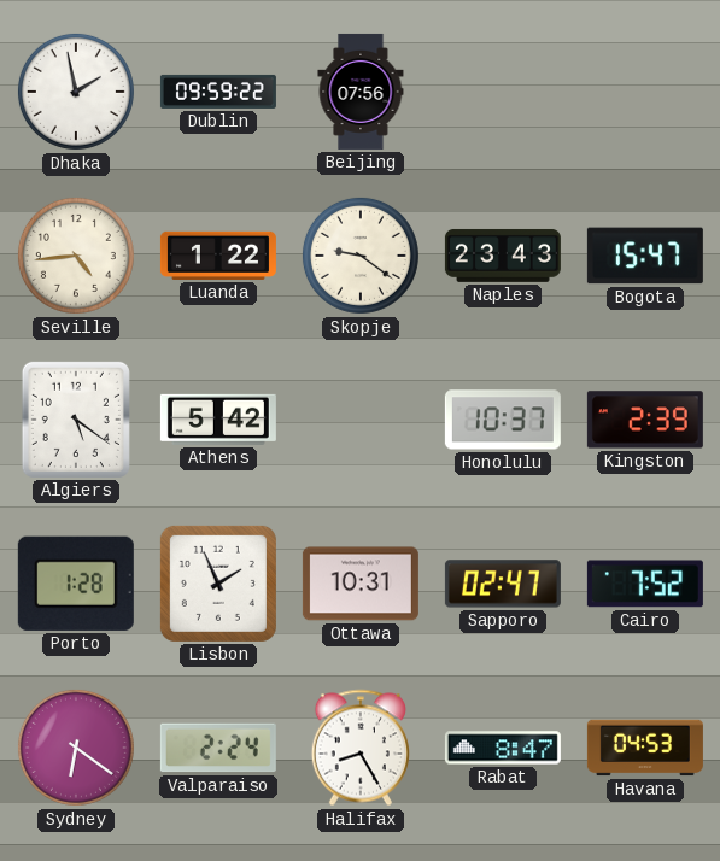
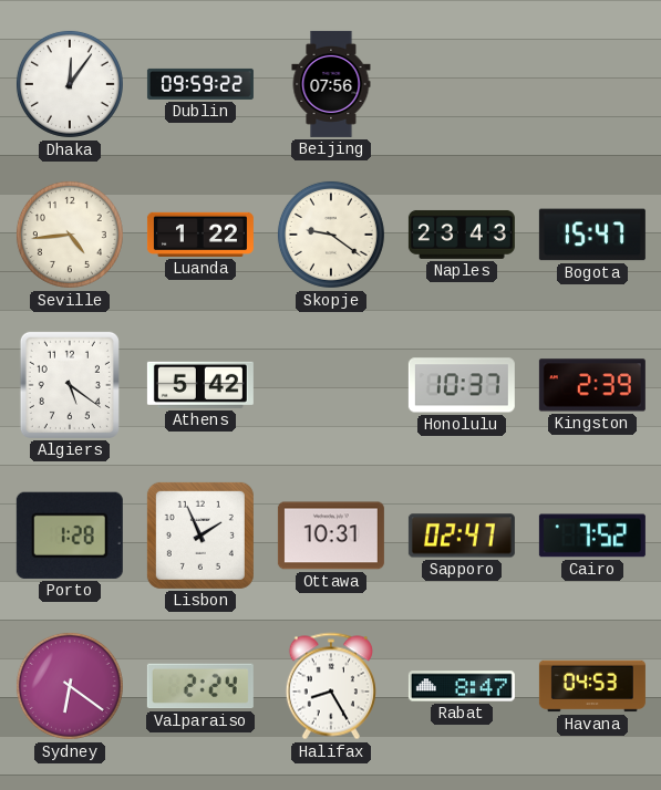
Dhaka: 1:58 -> 12:06 (70, 84)
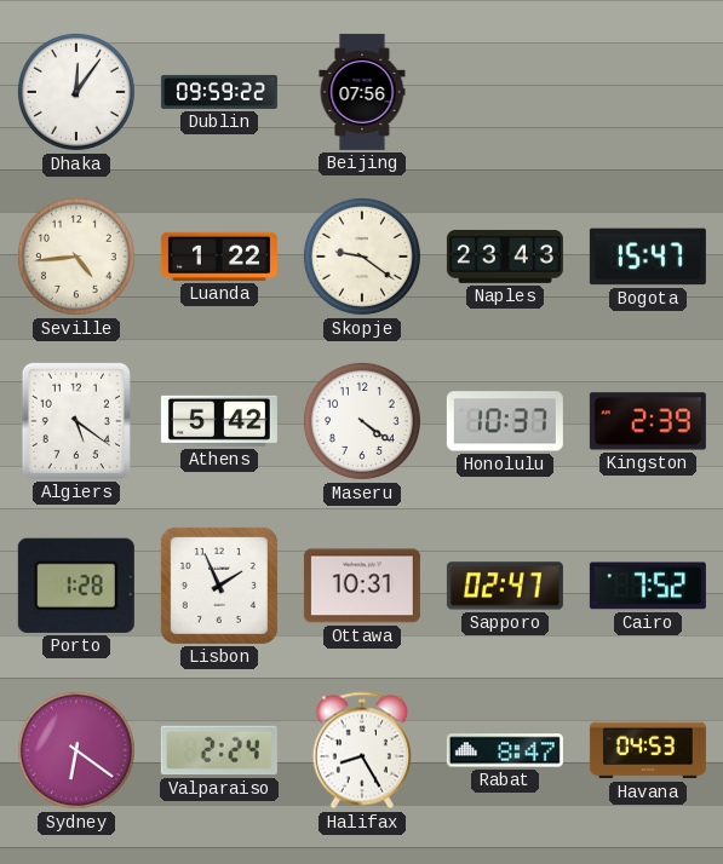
Maseru: none -> 4:21 (362, 421)
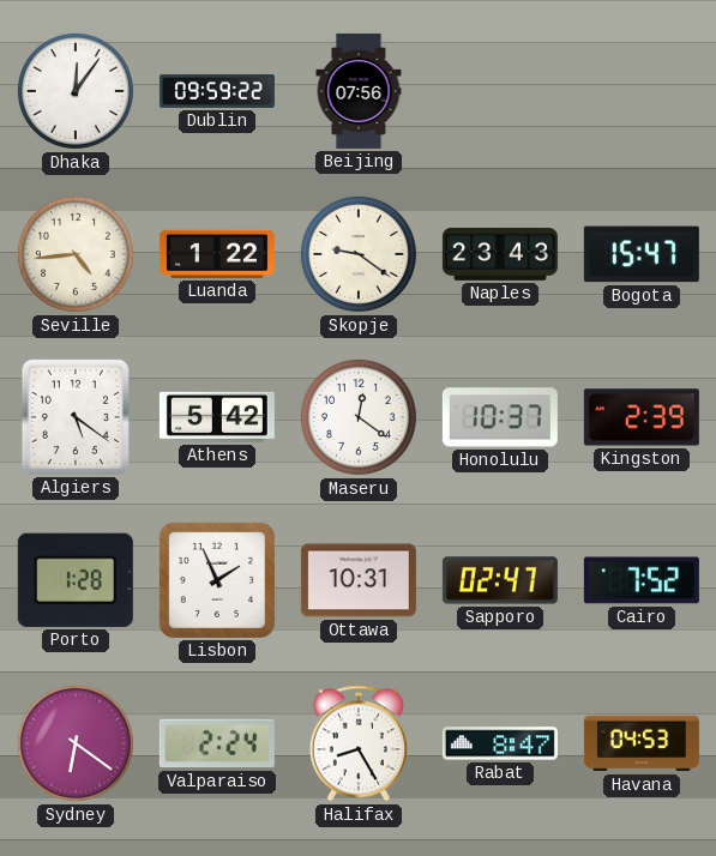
Maseru: 4:21 -> 12:21 (359, 417)
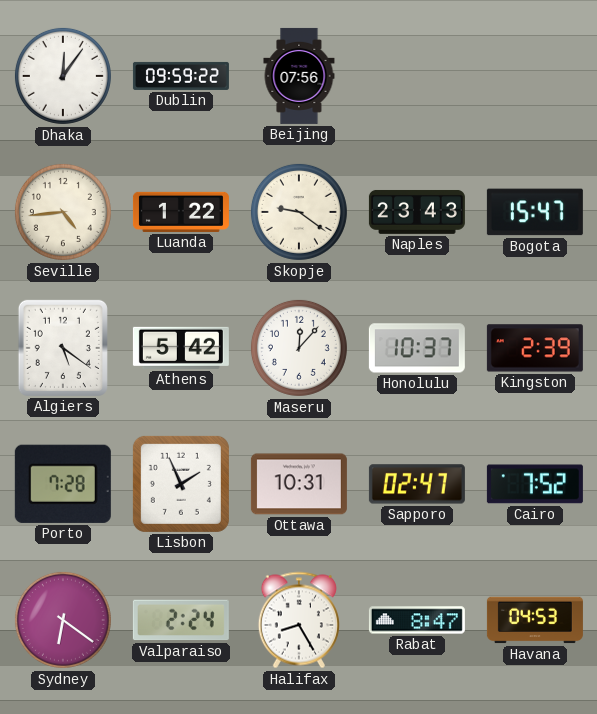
Maseru: 12:21 -> 12:07 (299, 348)
Porto: 1:28 -> 7:28 (63, 484)
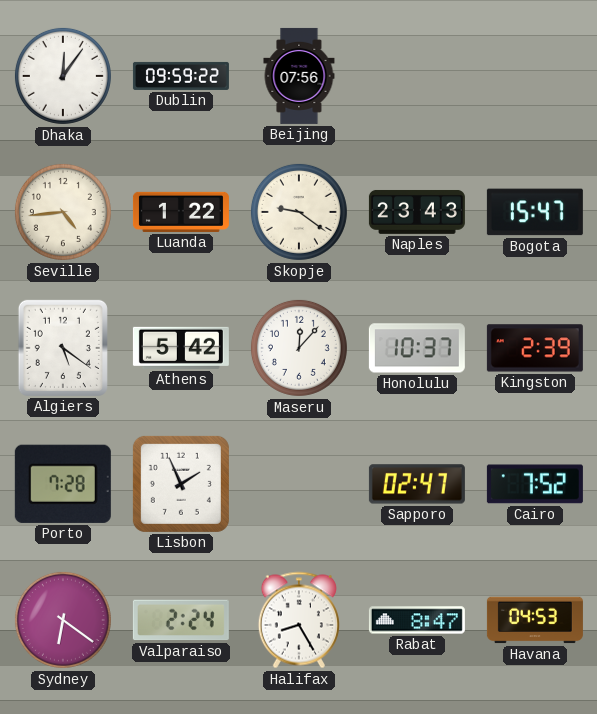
Ottawa: 10:31 -> none (299, 484)
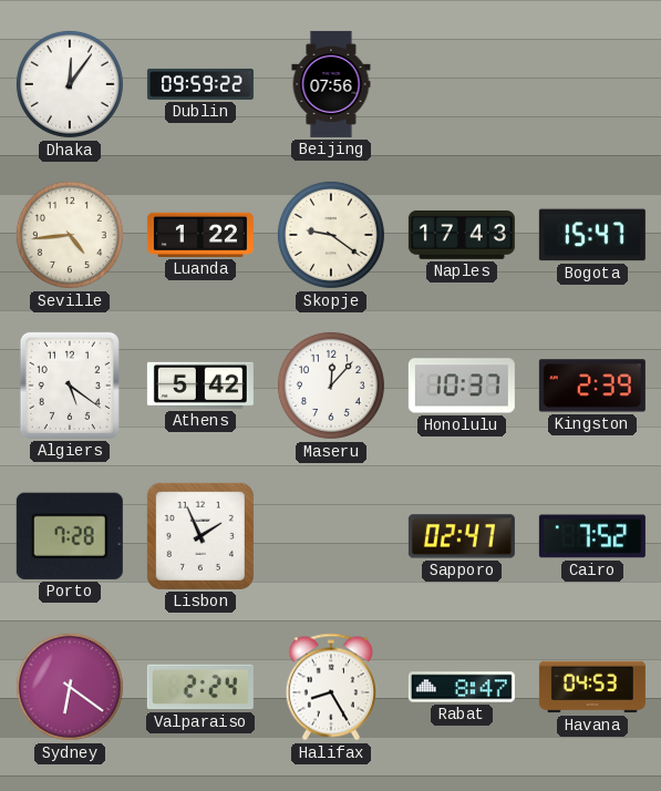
Naples: 23:43 -> 17:43 (462, 235)
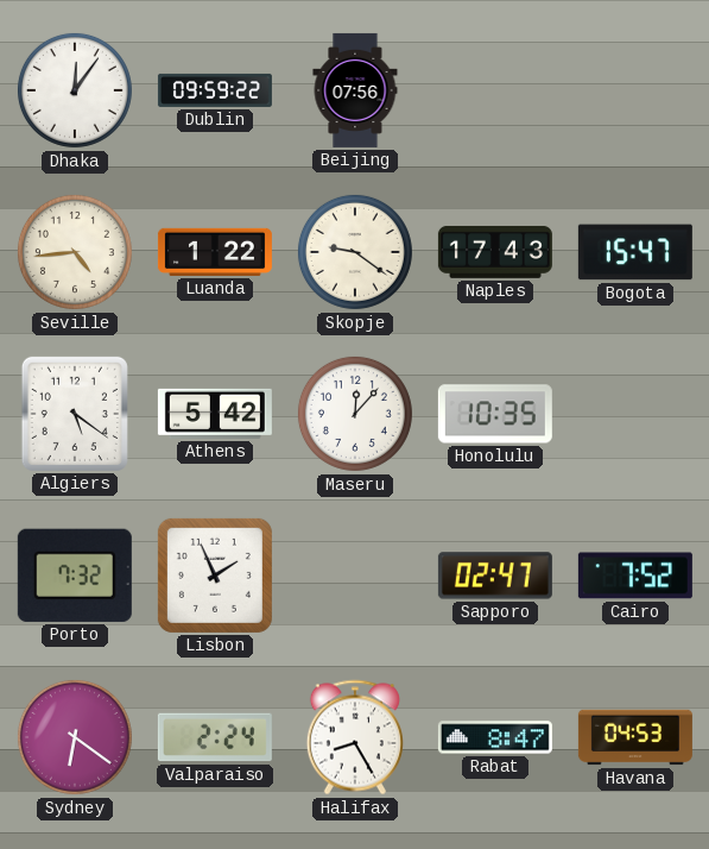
Honolulu: 10:37 -> 10:35 (495, 414)
Kingston: 2:39 -> none (592, 386)
Porto: 7:28 -> 7:32 (75, 576)
